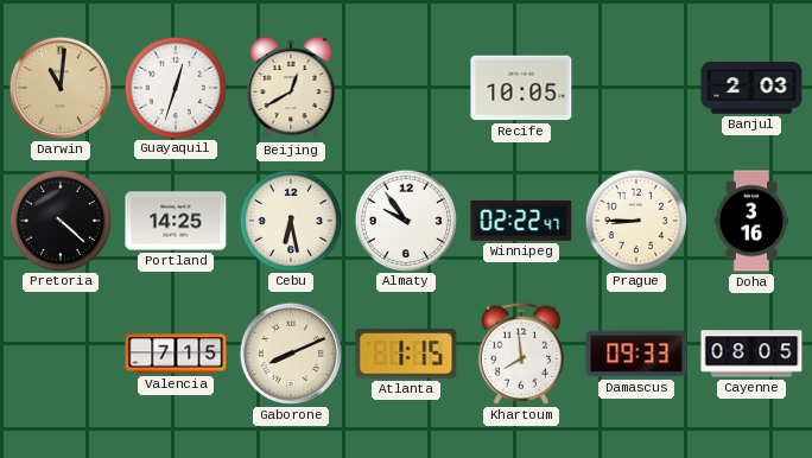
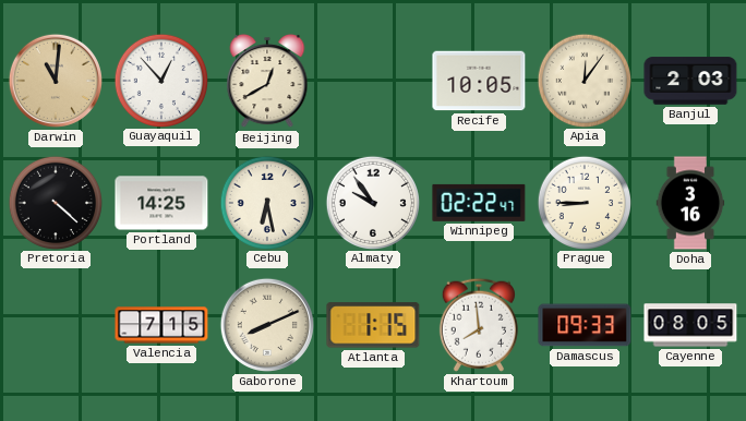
Guayaquil: 12:33 -> 12:53 (160, 80)
Apia: none -> 12:06 (583, 80)
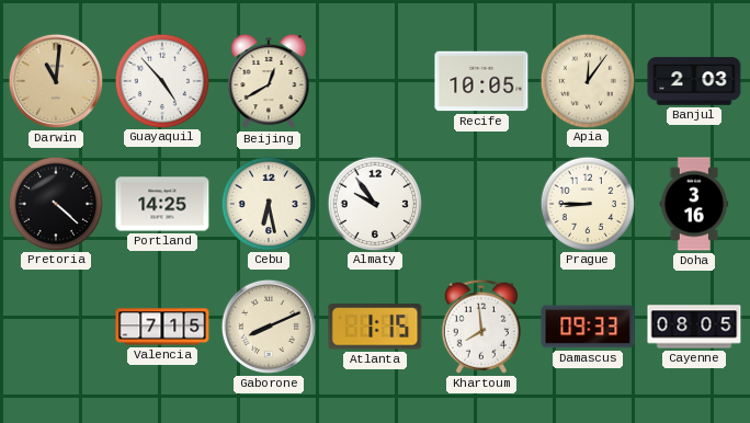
Guayaquil: 12:53 -> 4:53 (161, 80)
Winnipeg: 02:22 -> none (479, 203)
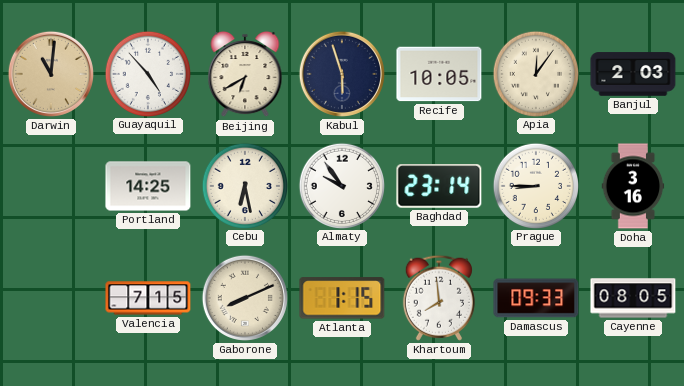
Beijing: 12:40 -> 6:40 (245, 74)
Kabul: none -> 5:57 (342, 74)
Pretoria: 4:22 -> none (55, 203)
Baghdad: none -> 23:14 (439, 186)
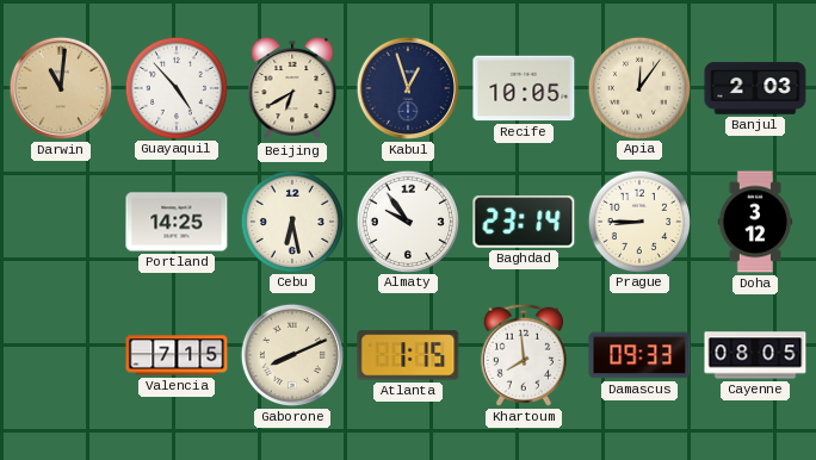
Kabul: 5:57 -> 12:57 (408, 88)
Doha: 3:16 -> 3:12 (755, 222)
